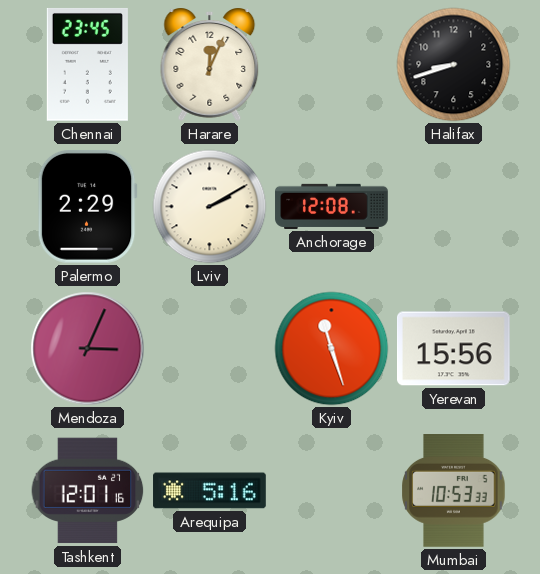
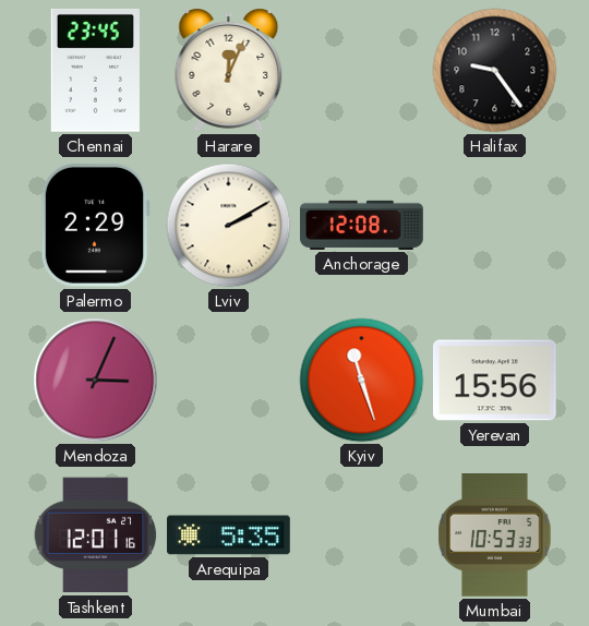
Halifax: 8:42 -> 9:24 (495, 71)
Arequipa: 5:16 -> 5:35 (229, 535)
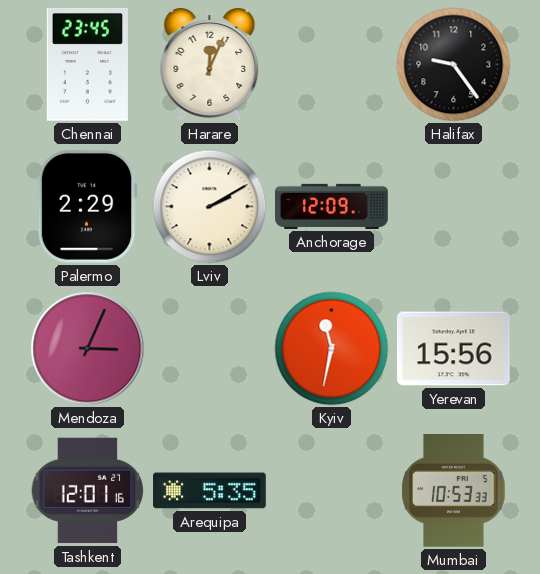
Anchorage: 12:08 -> 12:09 (332, 206)
Kyiv: 11:27 -> 11:32 (332, 349)
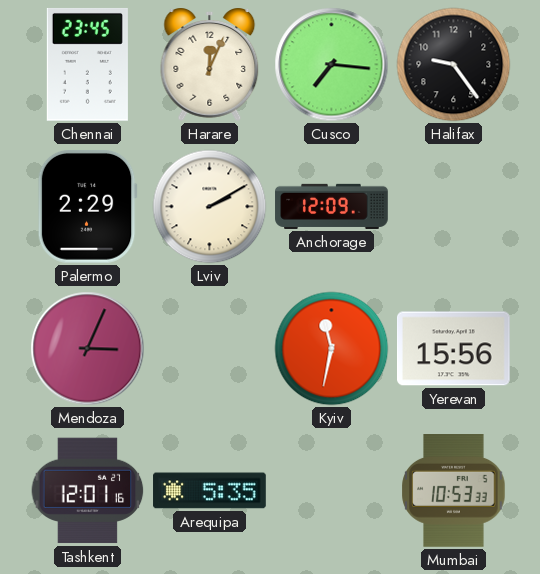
Cusco: none -> 7:16 (332, 65)
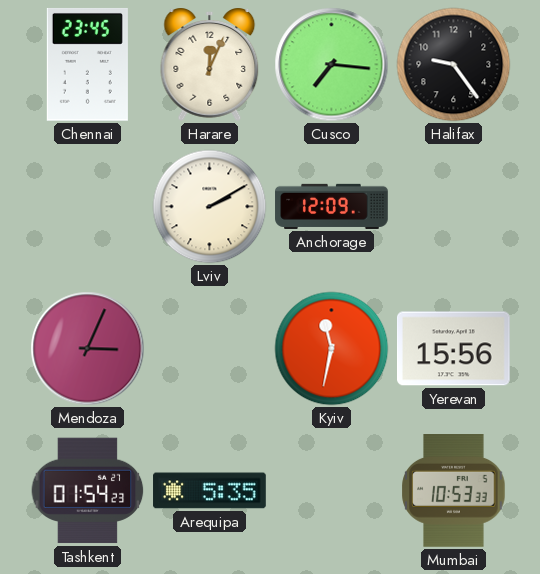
Palermo: 2:29 -> none (87, 206)
Tashkent: 12:01 -> 01:54 (88, 491)
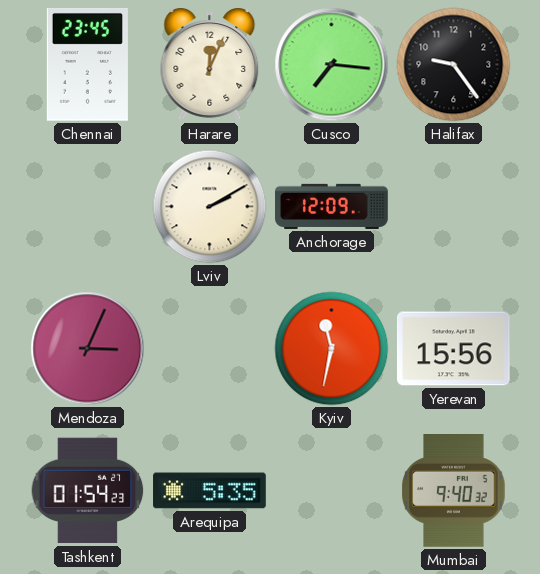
Mumbai: 10:53 -> 9:40 (454, 491)
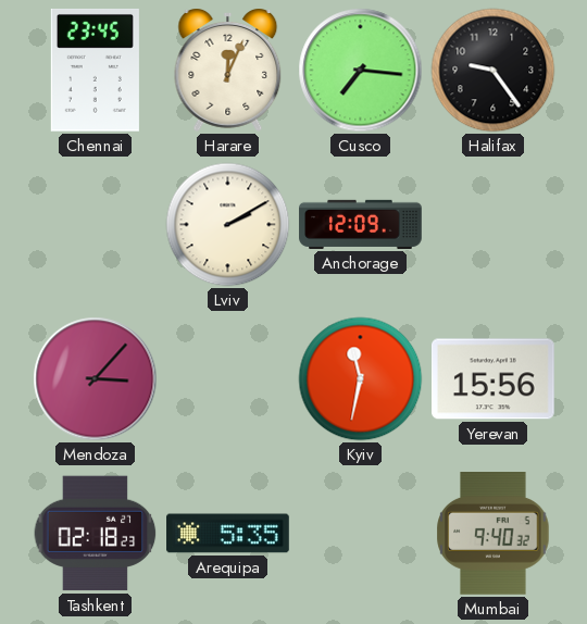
Mendoza: 3:04 -> 3:07 (96, 379)
Tashkent: 01:54 -> 02:18 (96, 534)
